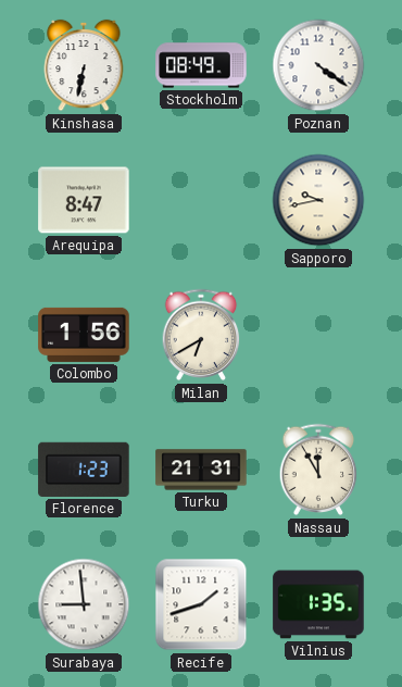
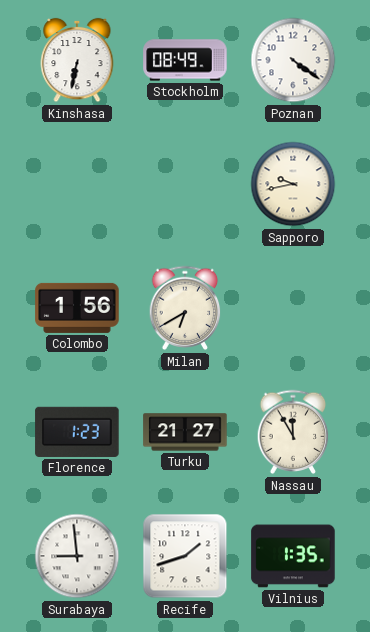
Arequipa: 8:47 -> none (84, 200)
Turku: 21:31 -> 21:27 (185, 432)
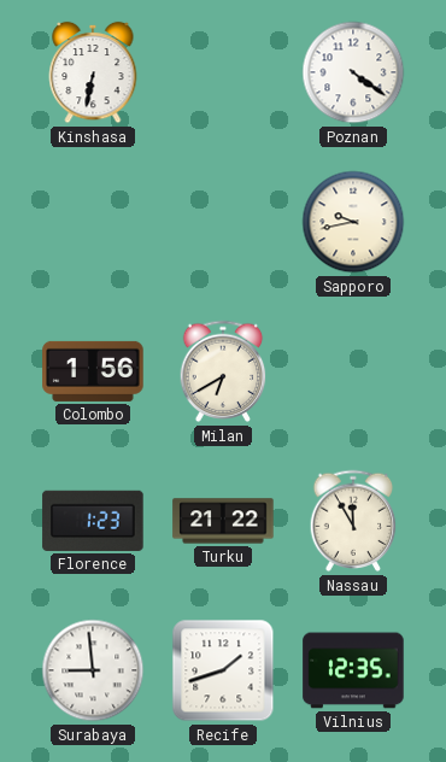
Stockholm: 08:49 -> none (185, 60)
Turku: 21:27 -> 21:22 (223, 521)
Vilnius: 1:35 -> 12:35 (353, 670)
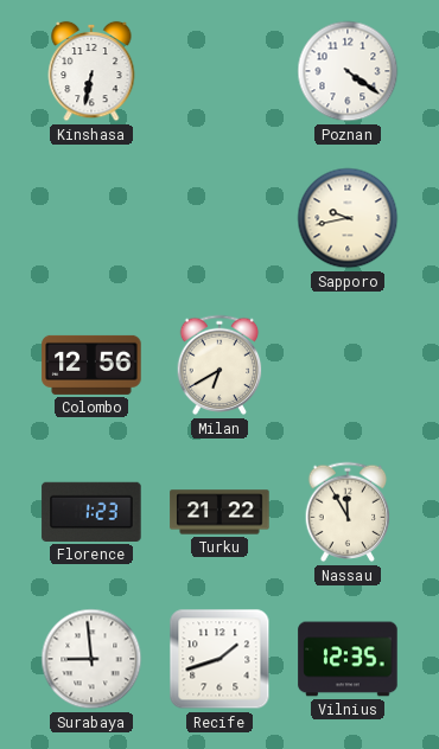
Colombo: 1:56 -> 12:56 (91, 365)
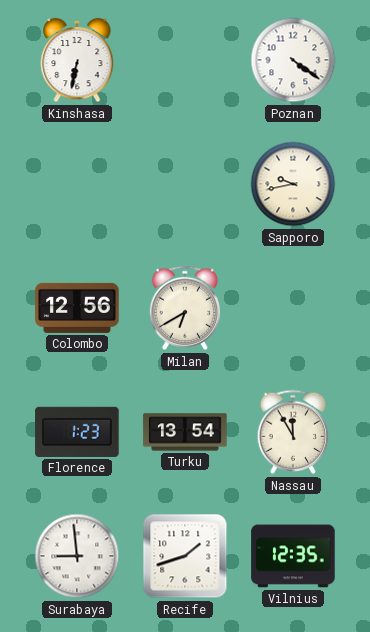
Turku: 21:22 -> 13:54 (185, 432)
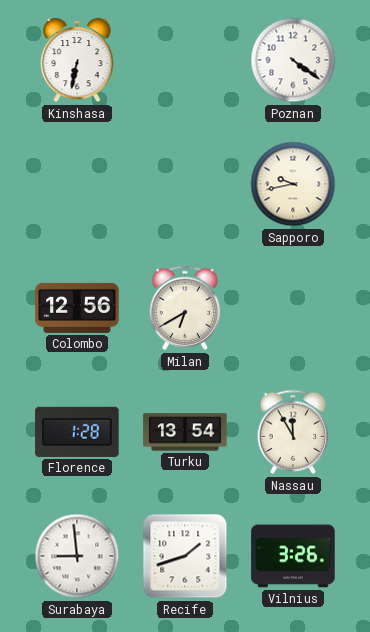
Florence: 1:23 -> 1:28 (77, 432)
Vilnius: 12:35 -> 3:26 (293, 556)
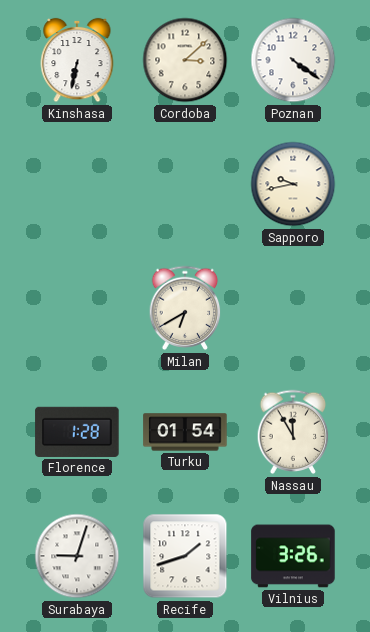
Cordoba: none -> 3:08 (185, 60)
Colombo: 12:56 -> none (77, 308)
Turku: 13:54 -> 01:54 (185, 432)
Surabaya: 8:59 -> 9:03 (77, 556)
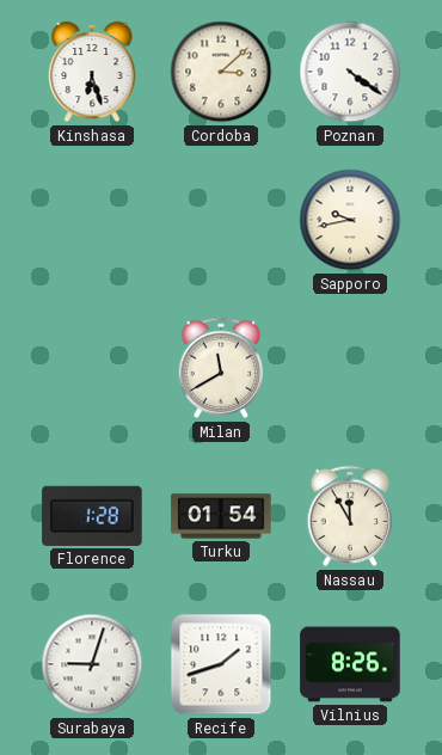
Kinshasa: 6:32 -> 6:27 (92, 72)
Milan: 6:40 -> 11:40 (221, 368)
Vilnius: 3:26 -> 8:26 (350, 664)
